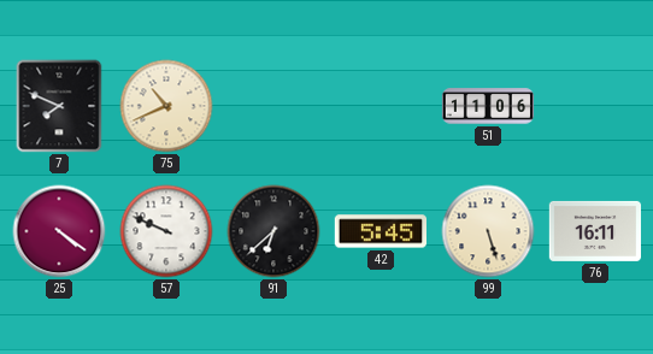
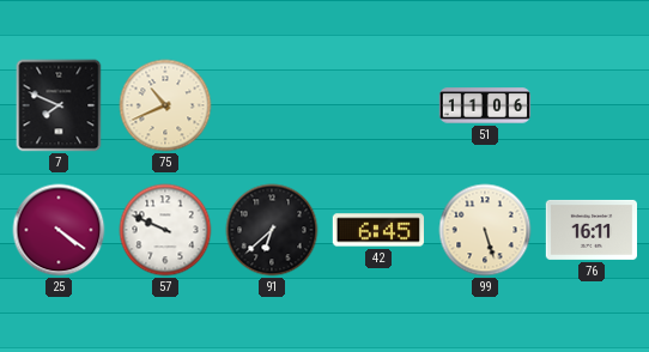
42: 5:45 -> 6:45 (377, 230)
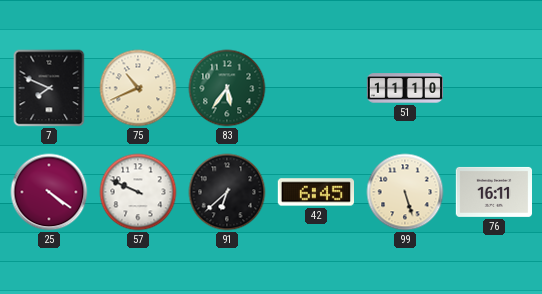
83: none -> 5:36 (227, 88)
51: 11:06 -> 11:10 (405, 88)
